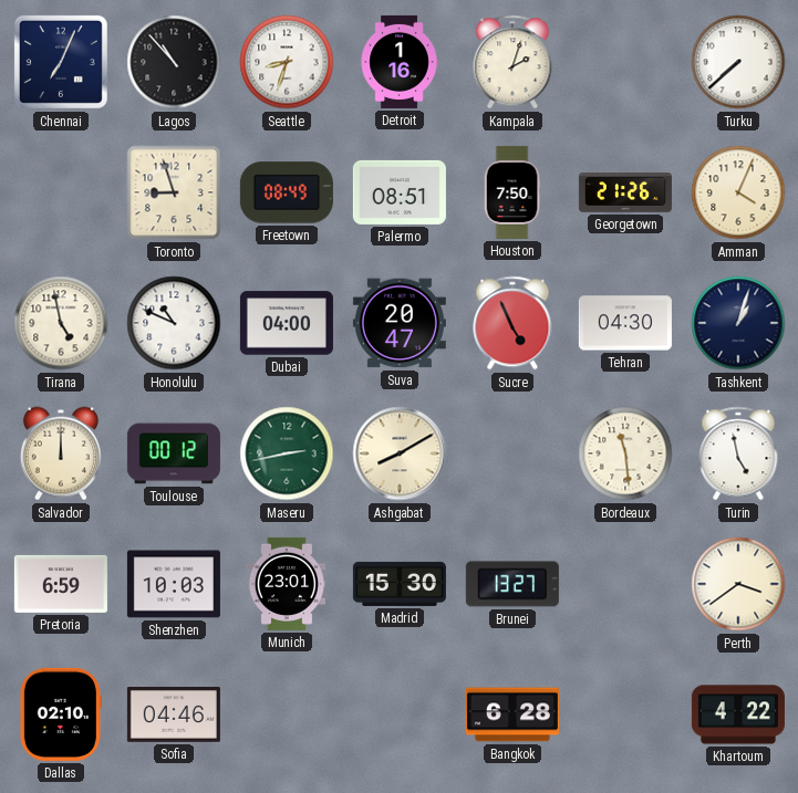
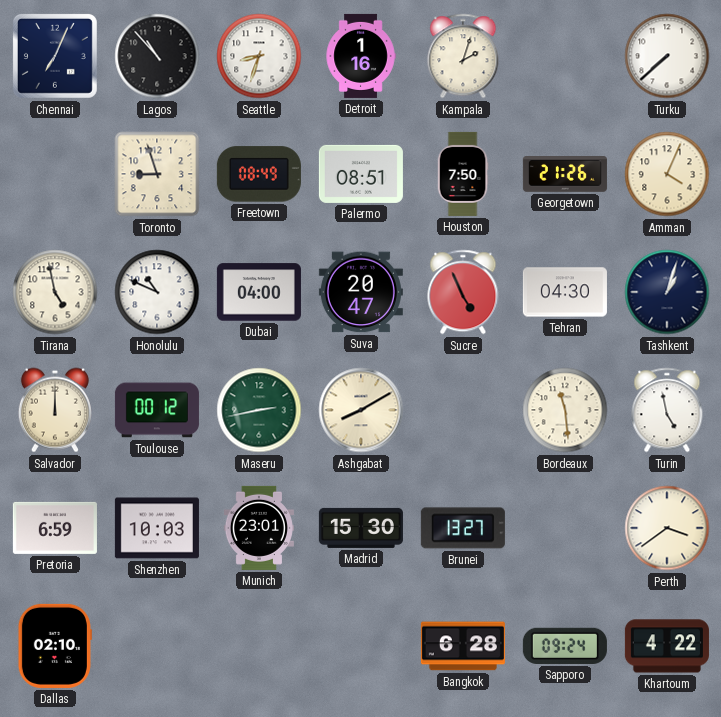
Sofia: 04:46 -> none (174, 714)
Sapporo: none -> 09:24 (565, 646)
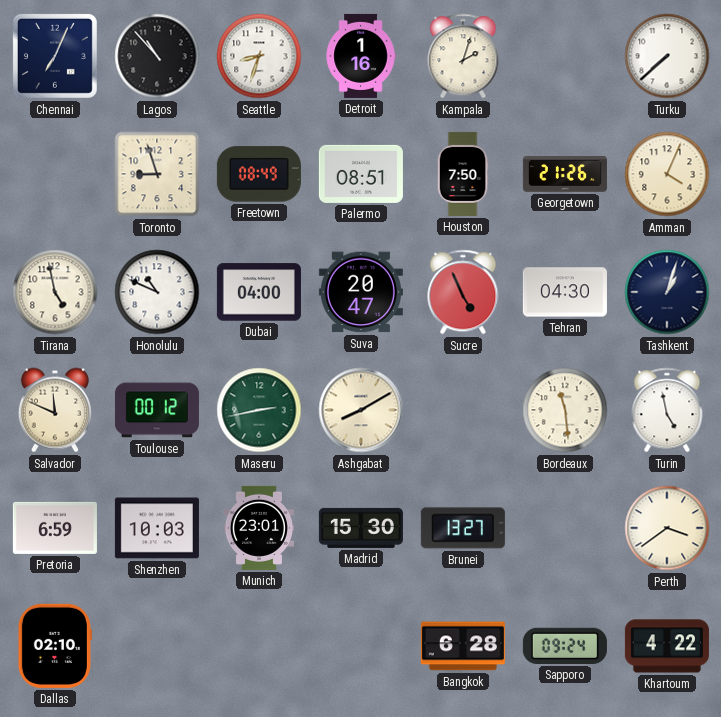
Salvador: 12:00 -> 11:49 (55, 410)
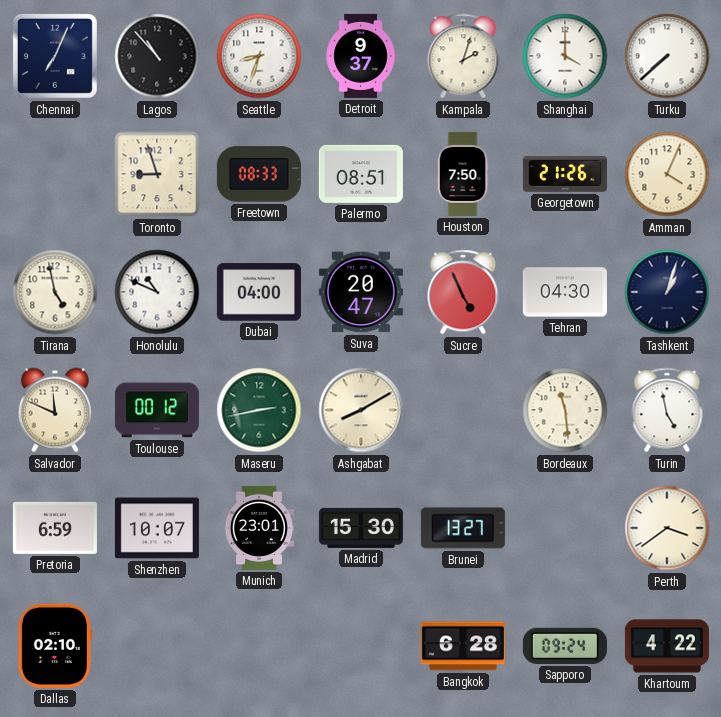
Detroit: 1:16 -> 9:37 (361, 56)
Shanghai: none -> 4:00 (565, 56)
Freetown: 08:49 -> 08:33 (259, 174)
Shenzhen: 10:03 -> 10:07 (157, 528)
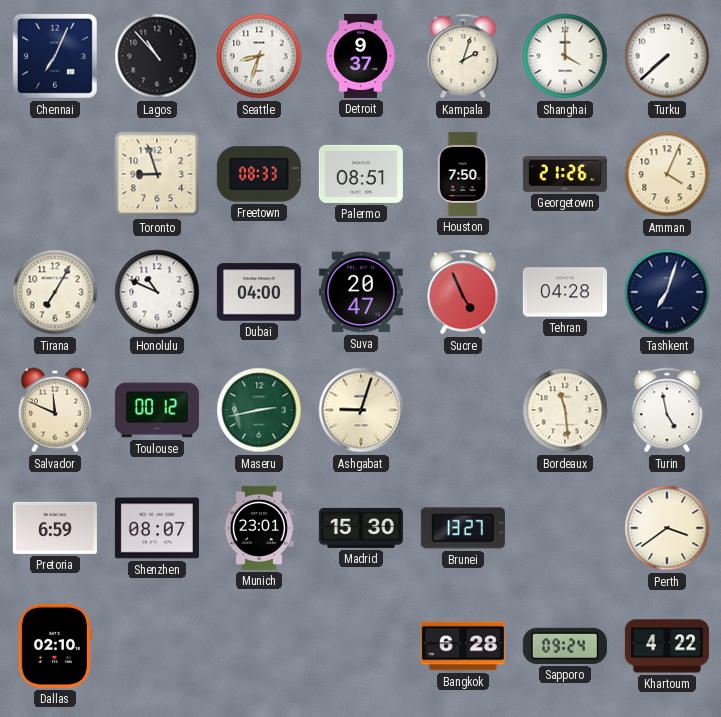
Tirana: 4:58 -> 7:05 (55, 292)
Tehran: 04:30 -> 04:28 (565, 292)
Tashkent: 1:03 -> 7:03 (667, 292)
Ashgabat: 8:10 -> 9:03 (361, 410)
Shenzhen: 10:07 -> 08:07 (157, 528)
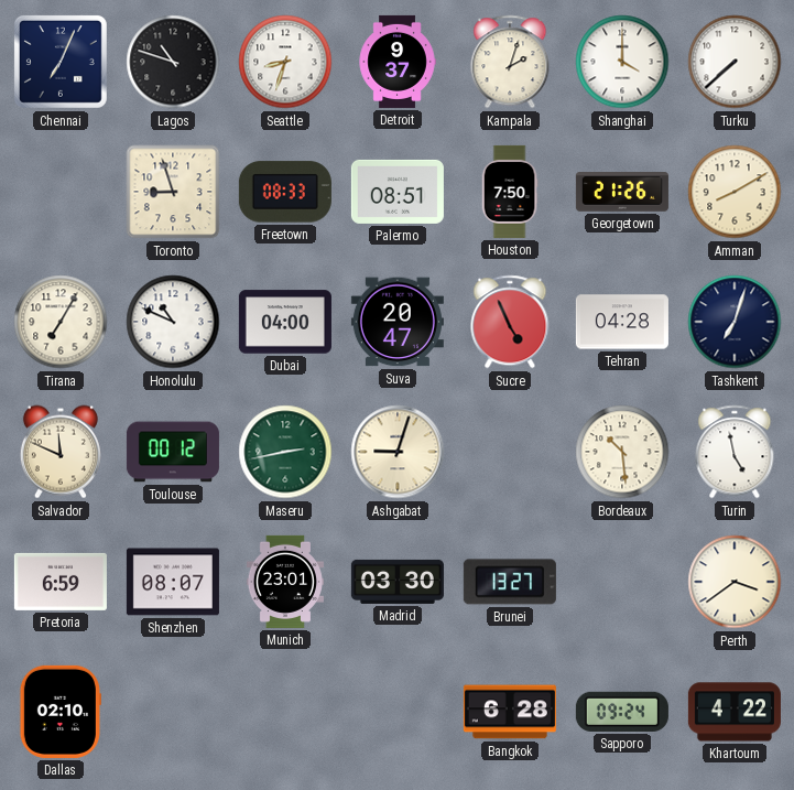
Lagos: 10:53 -> 10:48 (173, 62)
Amman: 4:04 -> 8:10 (735, 192)
Bordeaux: 11:29 -> 10:29 (622, 452)
Madrid: 15:30 -> 03:30 (398, 582)
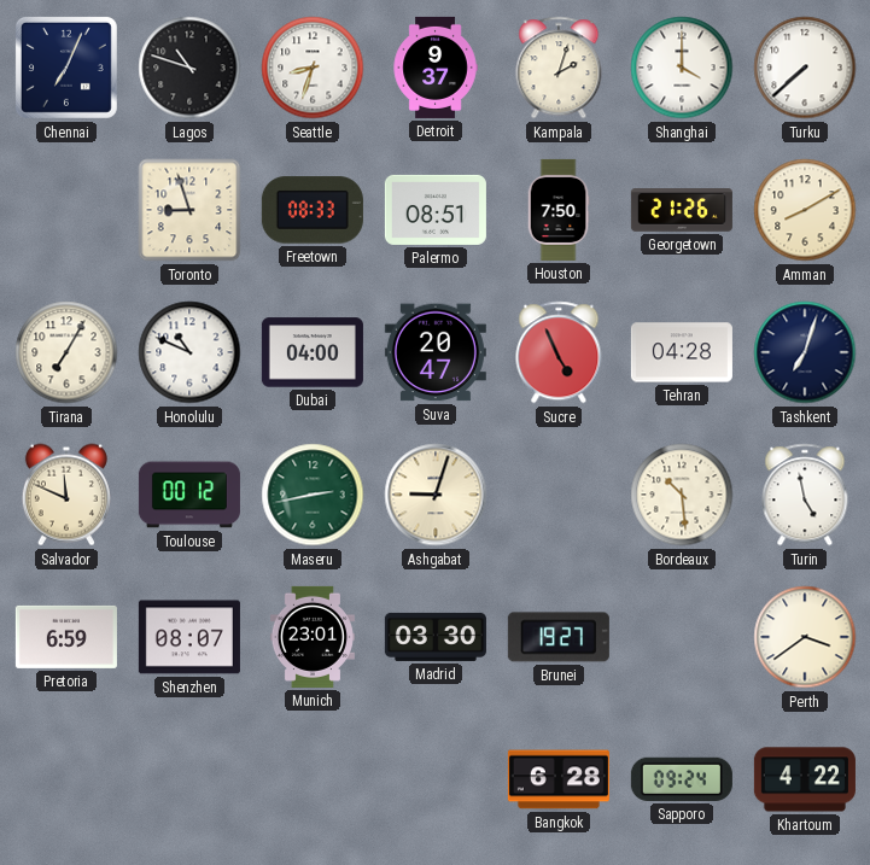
Brunei: 13:27 -> 19:27 (559, 637)
Dallas: 02:10 -> none (61, 712)
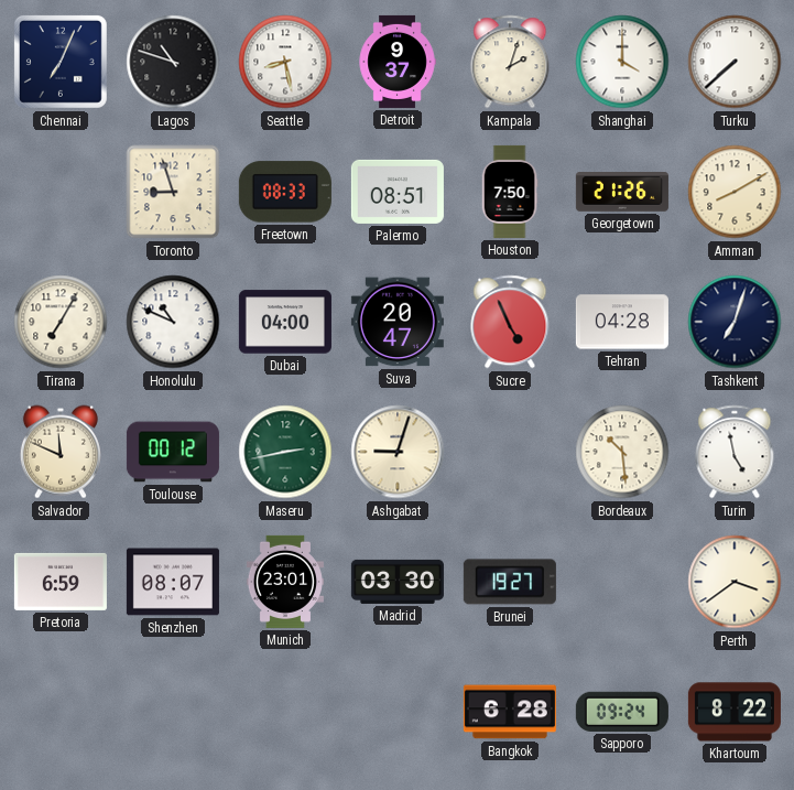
Seattle: 8:33 -> 8:28 (285, 62)
Khartoum: 4:22 -> 8:22 (735, 712)
